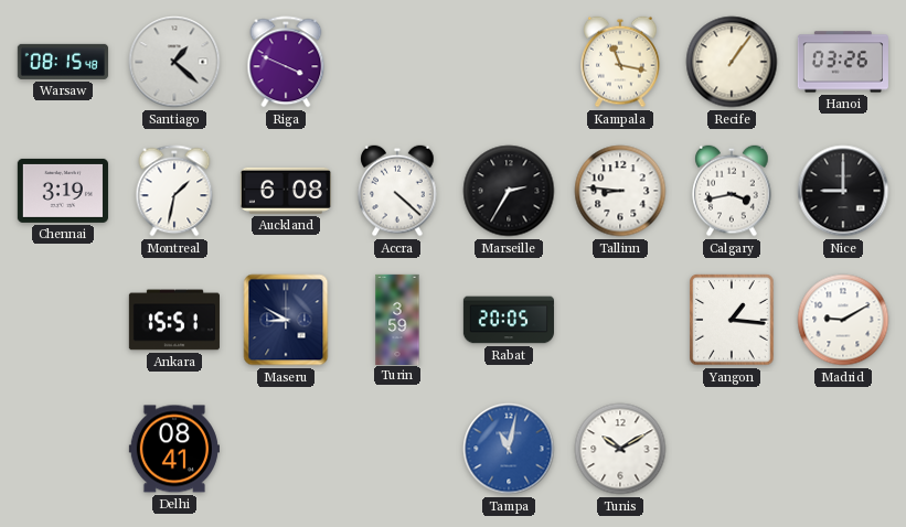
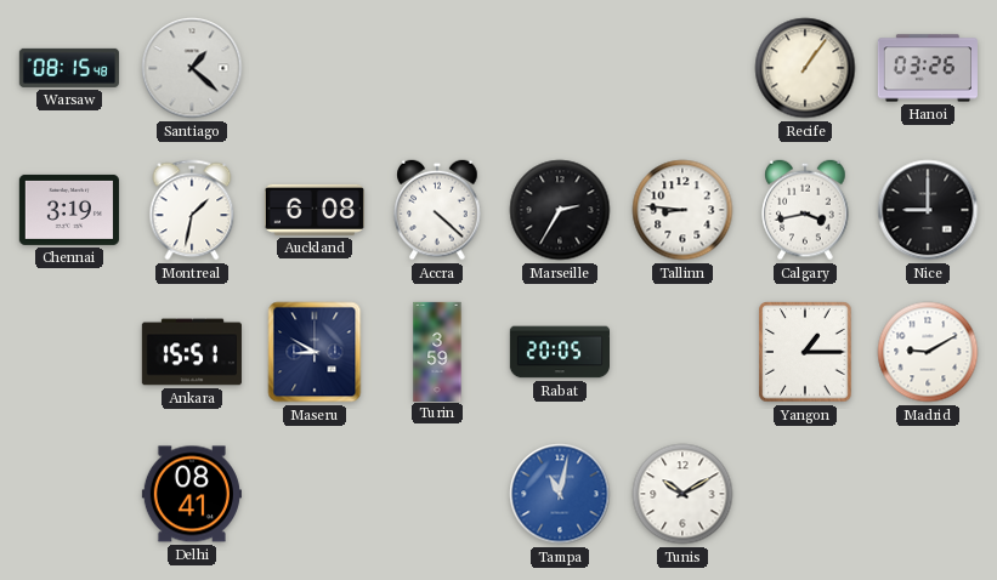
Riga: 3:49 -> none (286, 62)
Kampala: 11:17 -> none (620, 62)
Yangon: 1:16 -> 1:15 (805, 352)
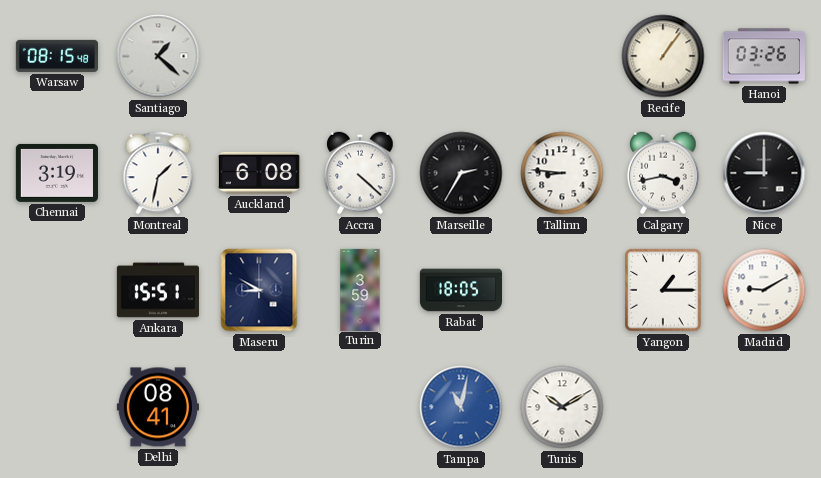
Rabat: 20:05 -> 18:05 (460, 290)
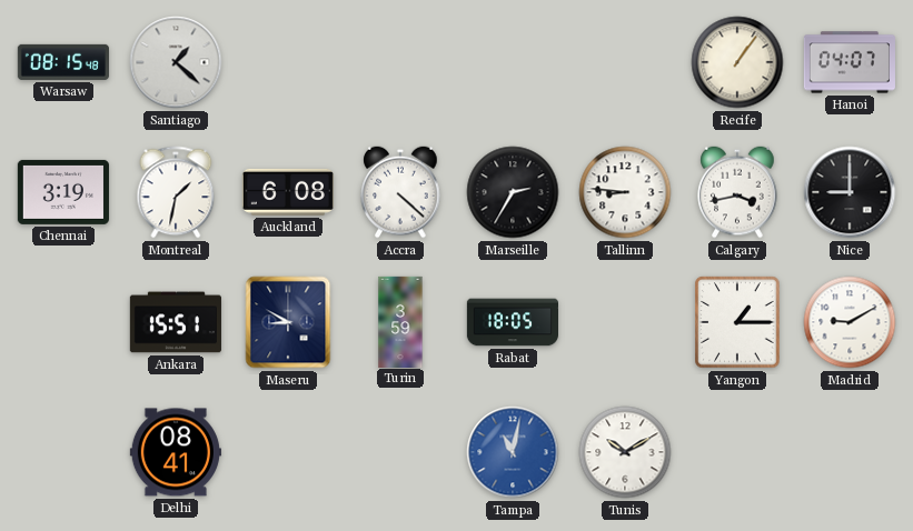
Hanoi: 03:26 -> 04:07 (850, 62)
